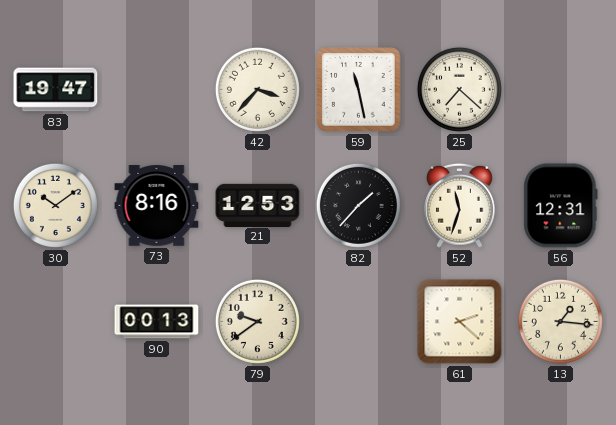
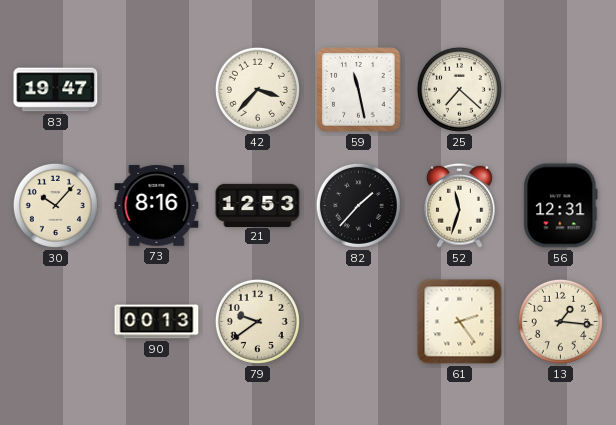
30: 10:09 -> 10:07 (55, 205)
61: 2:22 -> 2:24 (460, 322)
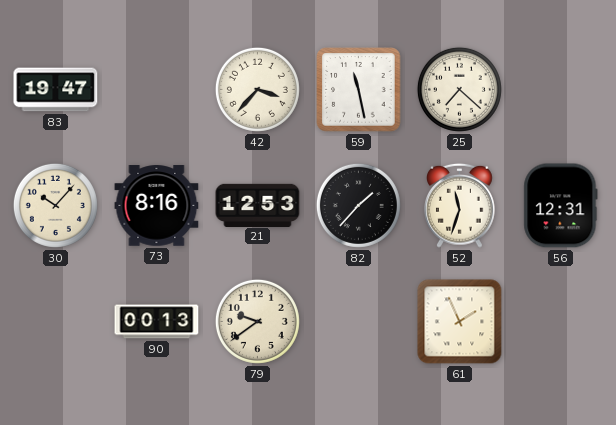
61: 2:24 -> 1:56 (460, 322)
13: 1:16 -> none (560, 321)
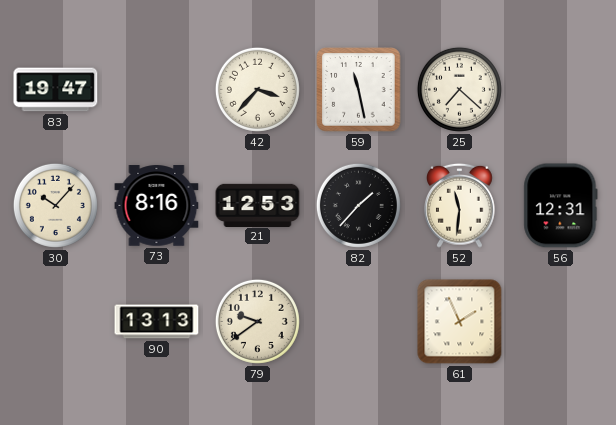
52: 11:33 -> 11:31 (460, 205)
90: 00:13 -> 13:13 (157, 322)
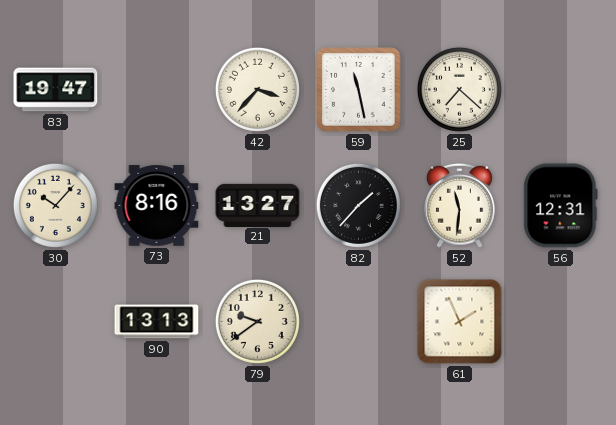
21: 12:53 -> 13:27 (258, 205)
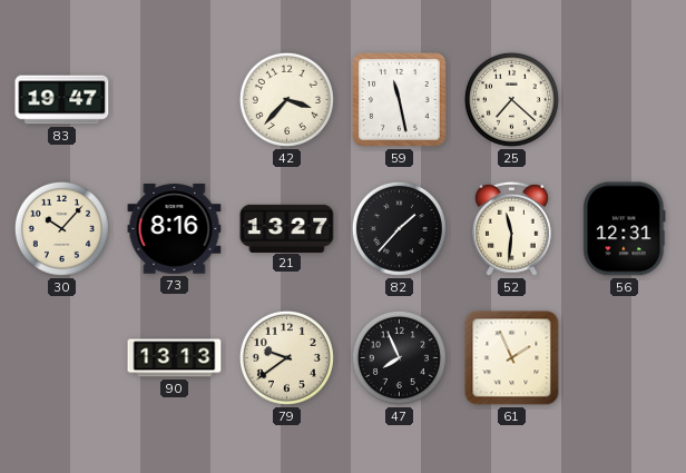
47: none -> 7:56 (399, 357)
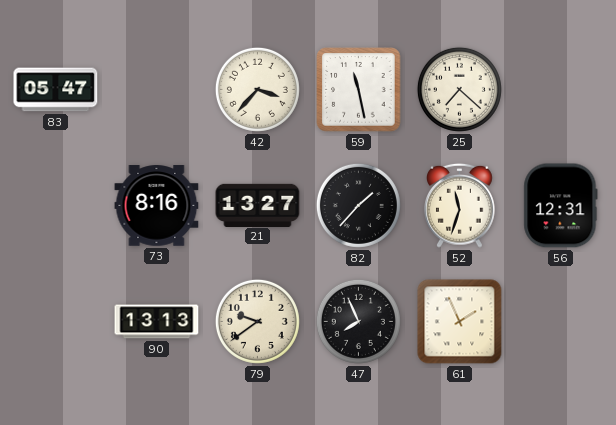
83: 19:47 -> 05:47 (56, 90)
30: 10:07 -> none (61, 228)
52: 11:31 -> 11:33 (460, 205)
